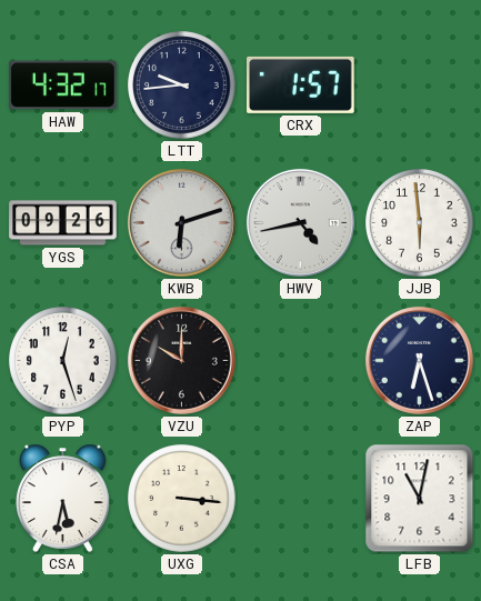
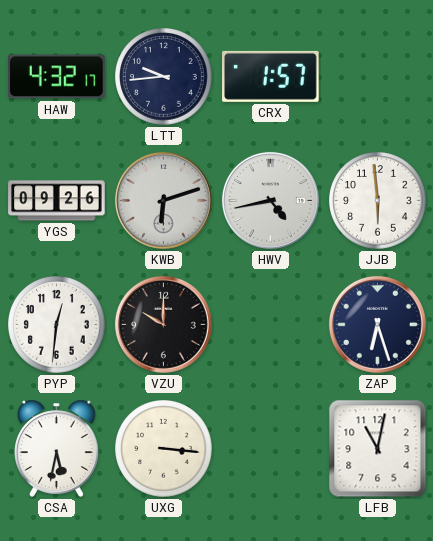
PYP: 12:27 -> 12:31 (57, 325)
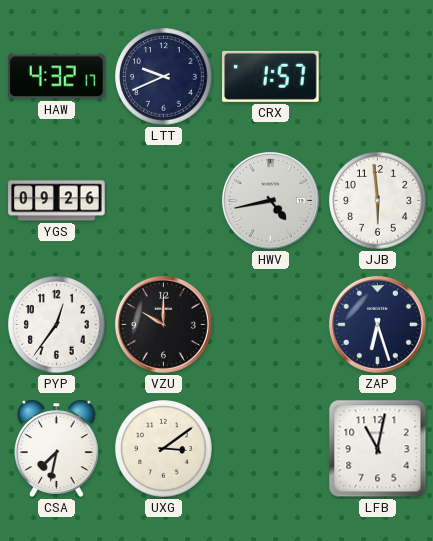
LTT: 9:44 -> 9:41 (164, 77)
KWB: 6:12 -> none (163, 200)
PYP: 12:31 -> 12:36 (57, 325)
CSA: 5:32 -> 7:32 (57, 448)
UXG: 3:16 -> 3:09 (164, 449)
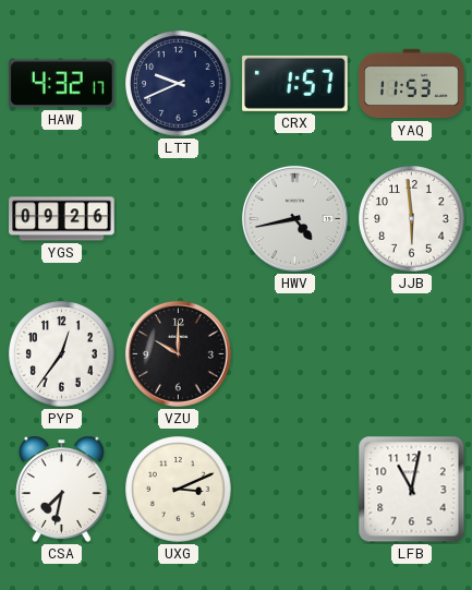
YAQ: none -> 11:53 (412, 84)
ZAP: 6:27 -> none (377, 324)
UXG: 3:09 -> 3:11 (179, 490)
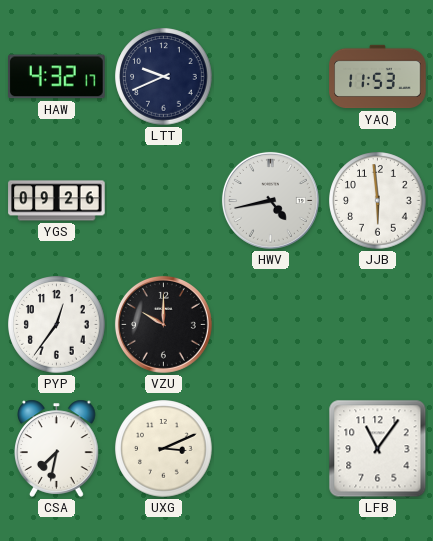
CRX: 1:57 -> none (295, 83)
LFB: 11:02 -> 11:06 (378, 449)
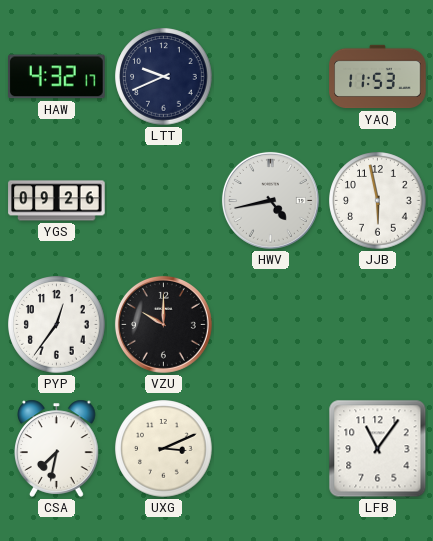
JJB: 5:59 -> 5:58 (378, 201)
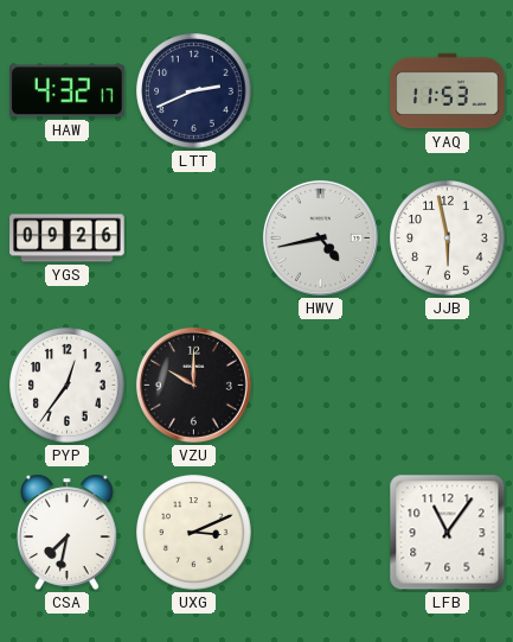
LTT: 9:41 -> 2:41 (194, 91)
